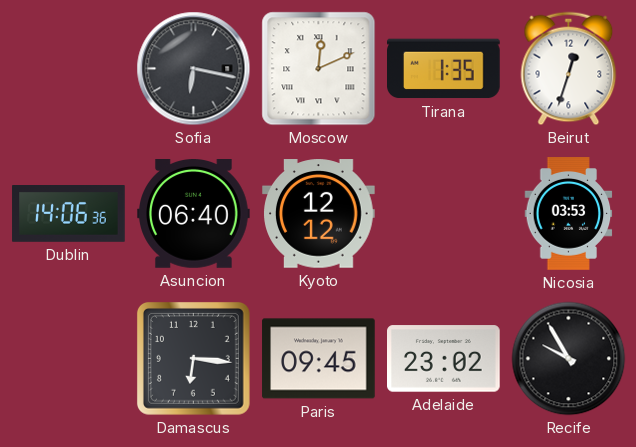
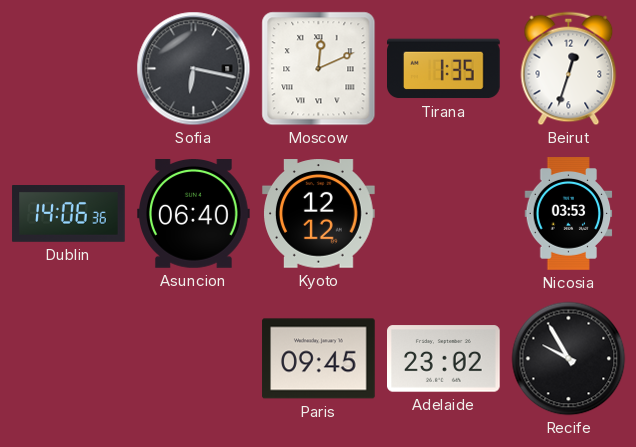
Damascus: 6:16 -> none (193, 358)
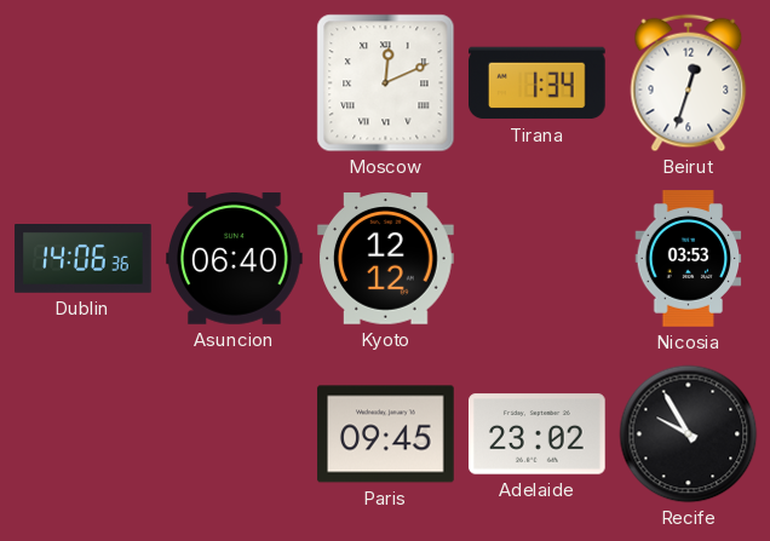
Sofia: 6:17 -> none (194, 69)
Tirana: 1:35 -> 1:34 (538, 84)
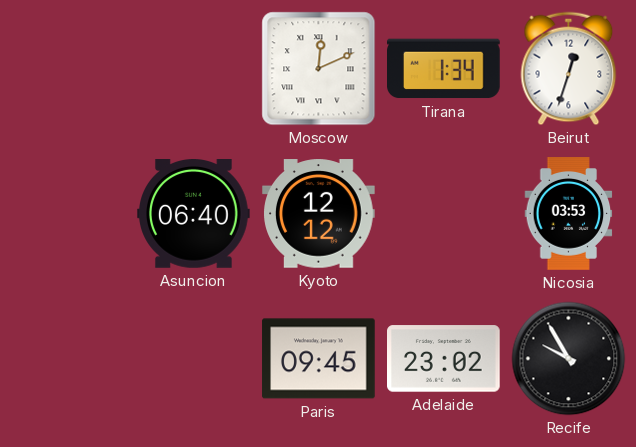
Dublin: 14:06 -> none (84, 259)
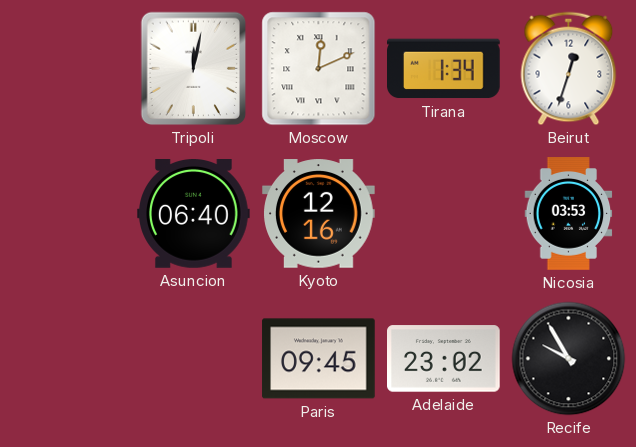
Tripoli: none -> 12:02 (194, 69)
Kyoto: 12:12 -> 12:16 (319, 214)
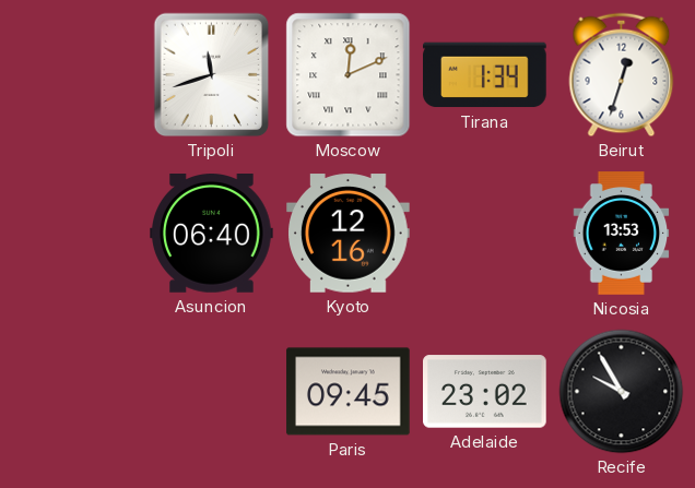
Tripoli: 12:02 -> 11:42 (212, 75)
Nicosia: 03:53 -> 13:53 (622, 234)
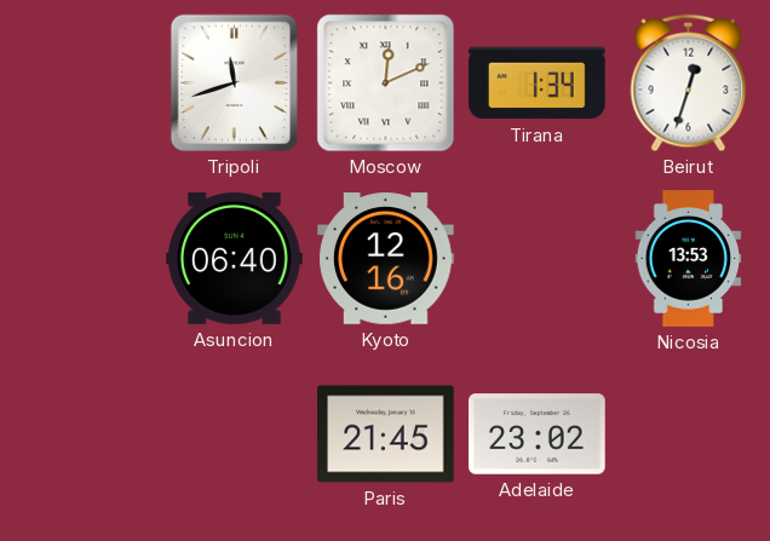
Paris: 09:45 -> 21:45 (386, 434)
Recife: 9:55 -> none (622, 392)
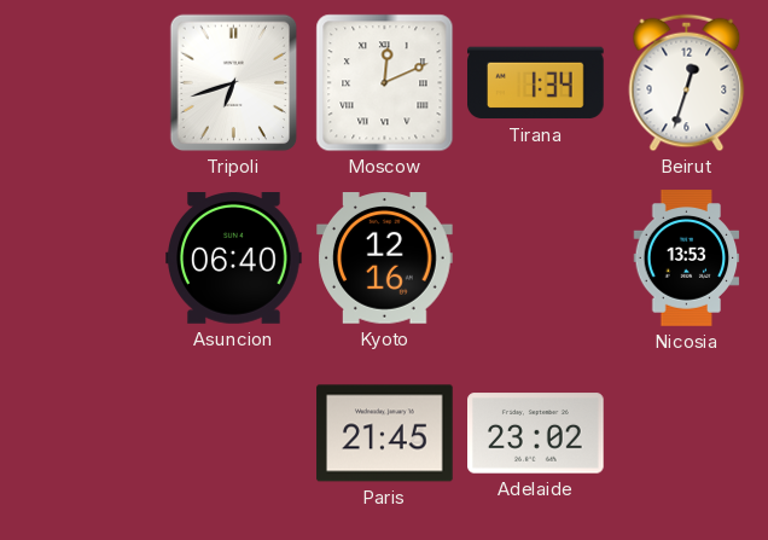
Tripoli: 11:42 -> 6:42 (234, 83)
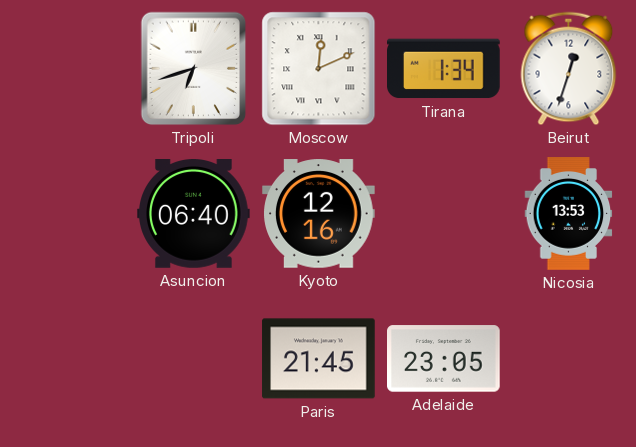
Adelaide: 23:02 -> 23:05 (444, 359)
